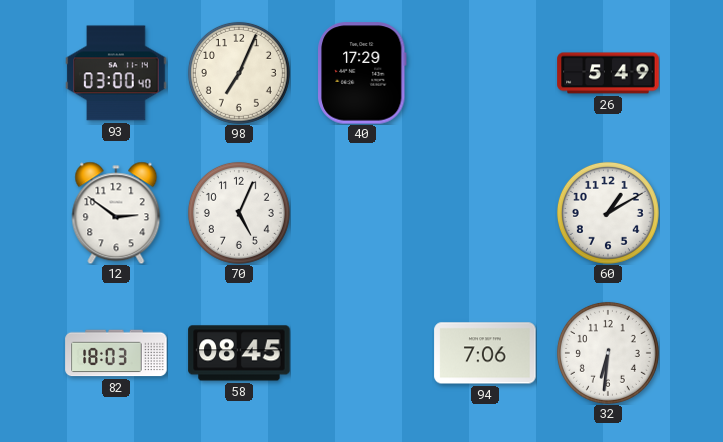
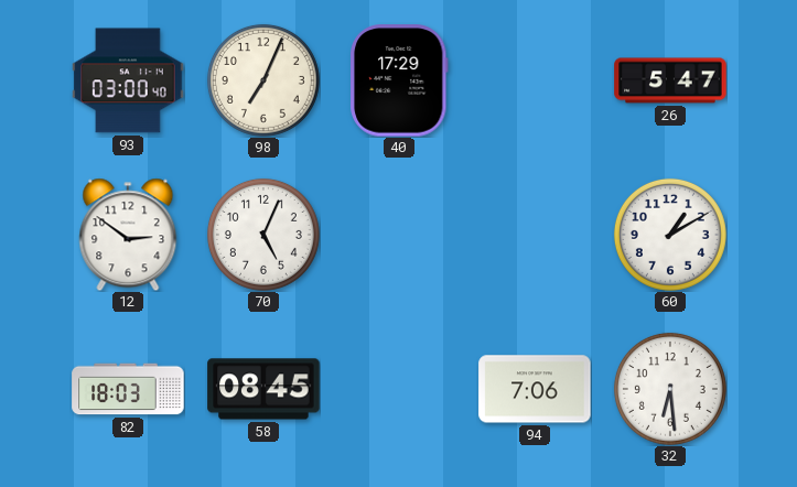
26: 5:49 -> 5:47 (670, 80)
32: 6:31 -> 6:29 (670, 389)
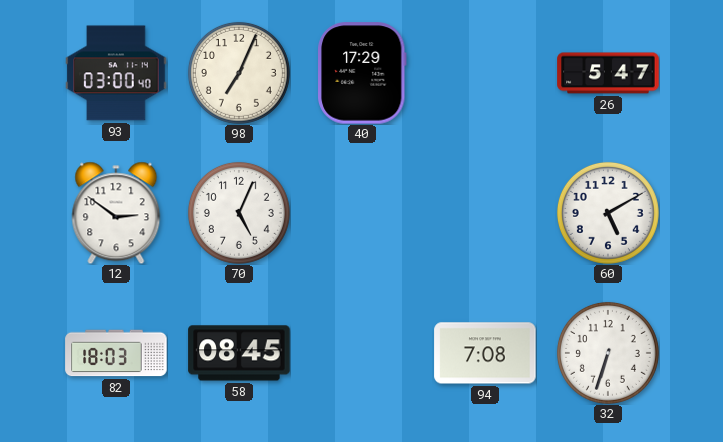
60: 1:10 -> 5:10 (608, 213)
94: 7:06 -> 7:08 (485, 353)
32: 6:29 -> 6:33 (608, 353)
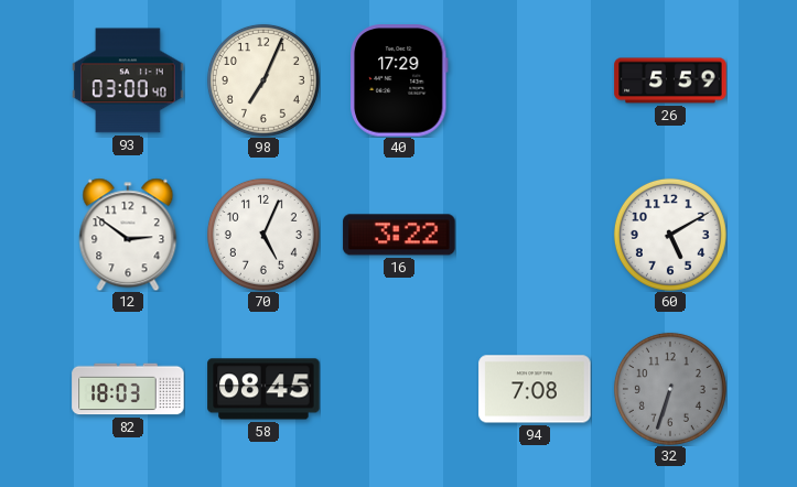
26: 5:47 -> 5:59 (670, 80)
16: none -> 3:22 (399, 235)
32 dial: white -> grey (670, 389)
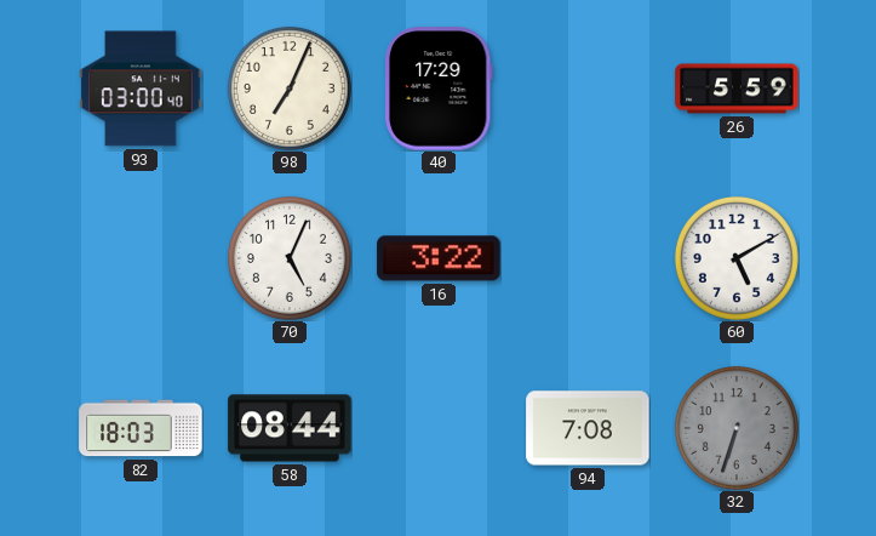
12: 2:51 -> none (128, 235)
58: 08:45 -> 08:44 (290, 428)
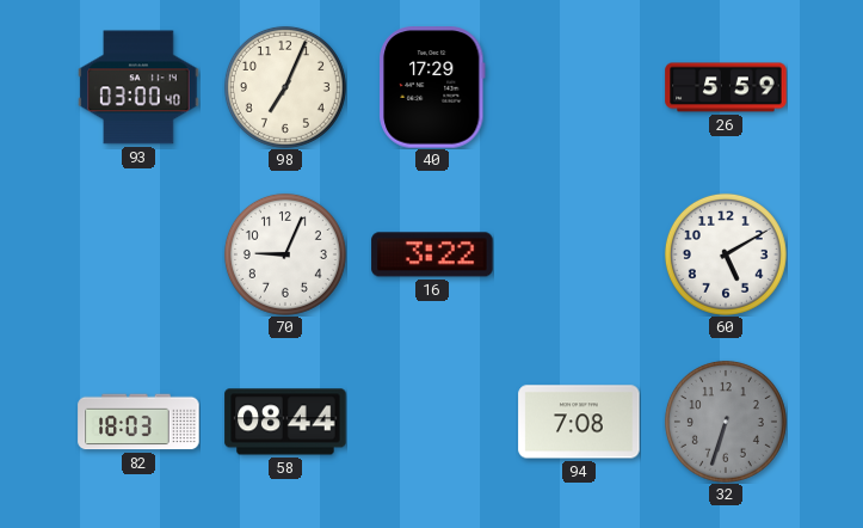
70: 5:04 -> 9:04 (285, 254)
